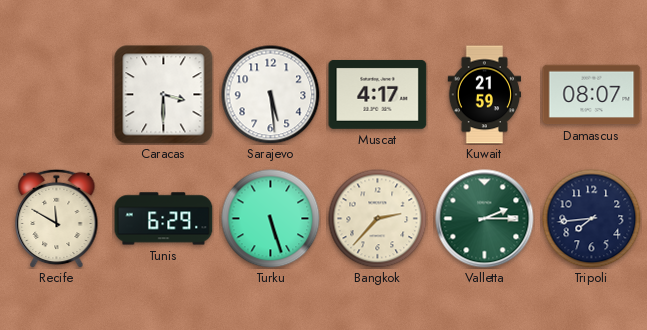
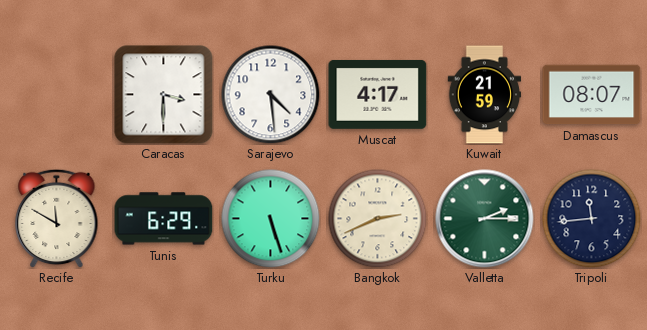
Sarajevo: 5:29 -> 4:29 (271, 95)
Bangkok: 2:37 -> 2:41 (378, 219)
Tripoli: 7:44 -> 11:44 (592, 219)
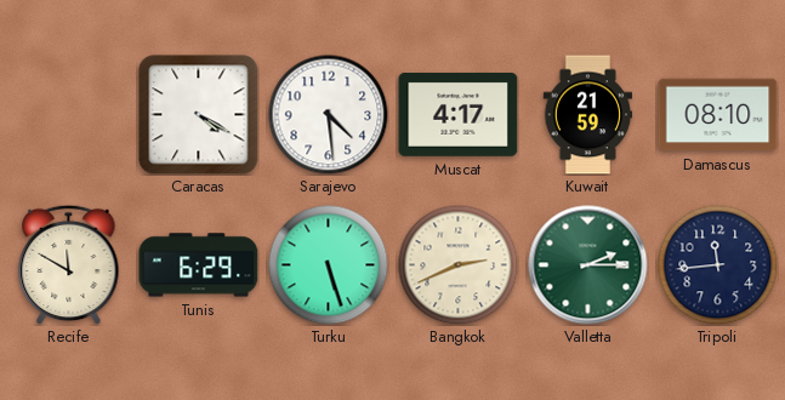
Caracas: 3:30 -> 4:20 (199, 115)
Damascus: 08:07 -> 08:10 (718, 115)
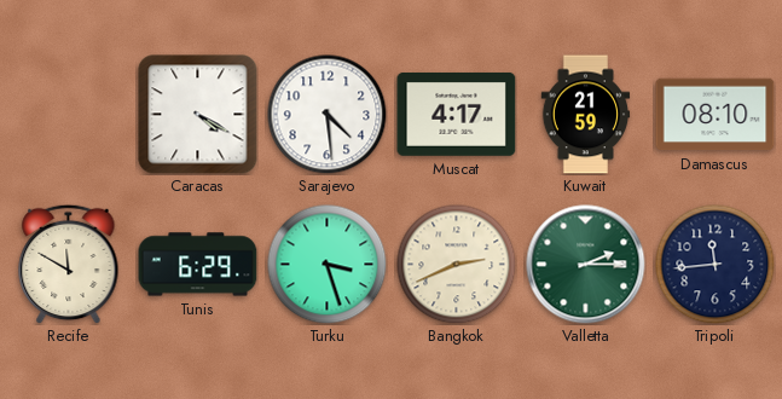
Turku: 5:27 -> 3:27 (328, 265)
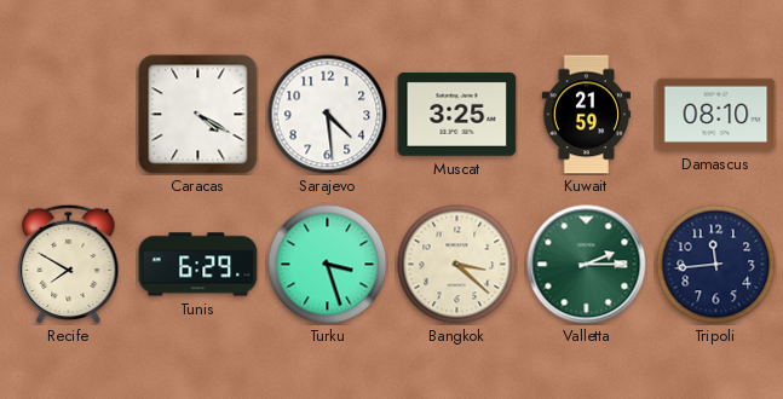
Muscat: 4:17 -> 3:25 (457, 114)
Recife: 11:50 -> 7:50 (69, 264)
Bangkok: 2:41 -> 3:22 (457, 265)
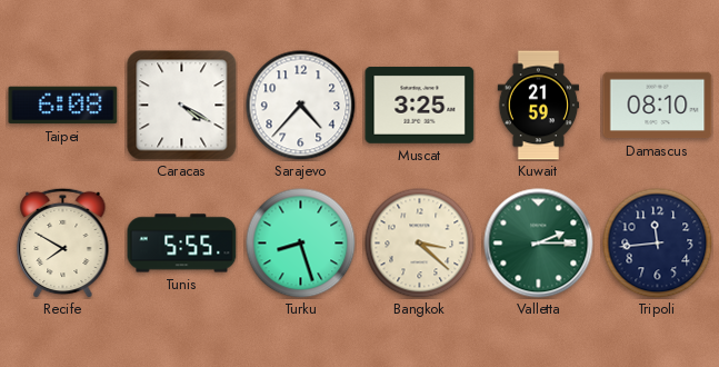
Taipei: none -> 6:08 (63, 106)
Sarajevo: 4:29 -> 4:37 (301, 106)
Tunis: 6:29 -> 5:55 (182, 244)
Turku: 3:27 -> 8:27 (301, 244)
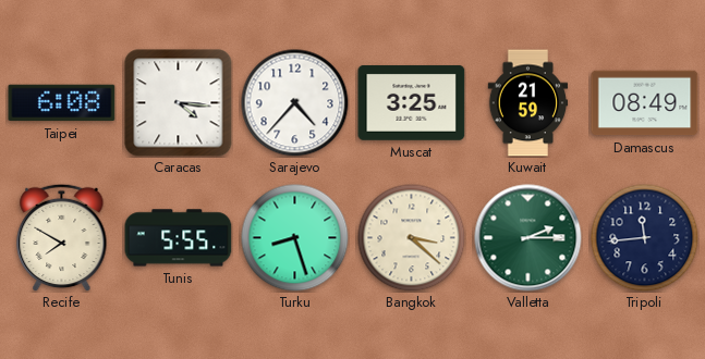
Caracas: 4:20 -> 4:16 (179, 103)
Damascus: 08:10 -> 08:49 (645, 103)
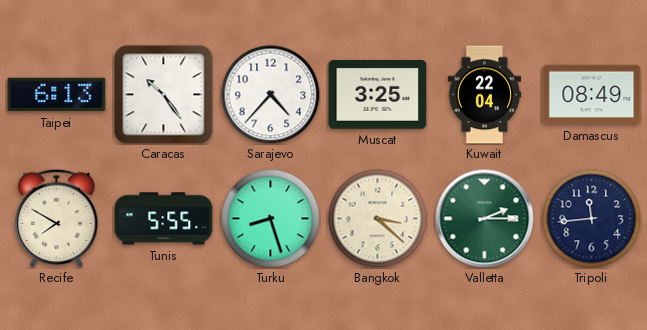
Taipei: 6:08 -> 6:13 (57, 95)
Caracas: 4:16 -> 10:24 (164, 95)
Kuwait: 21:59 -> 22:04 (485, 95)
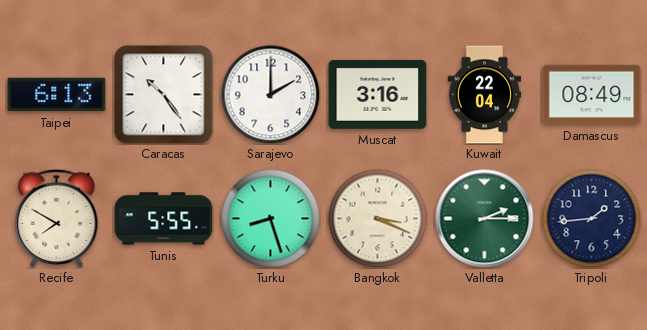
Sarajevo: 4:37 -> 2:00 (271, 95)
Muscat: 3:25 -> 3:16 (378, 94)
Bangkok: 3:22 -> 3:19 (378, 219)
Tripoli: 11:44 -> 1:44 (592, 219)
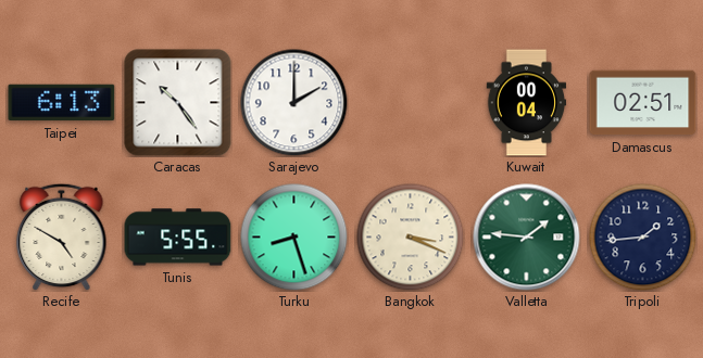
Muscat: 3:16 -> none (378, 94)
Kuwait: 22:04 -> 00:04 (527, 103)
Damascus: 08:49 -> 02:51 (643, 103)
Recife: 7:50 -> 4:50 (62, 236)
Valletta: 2:15 -> 1:46 (527, 238)
